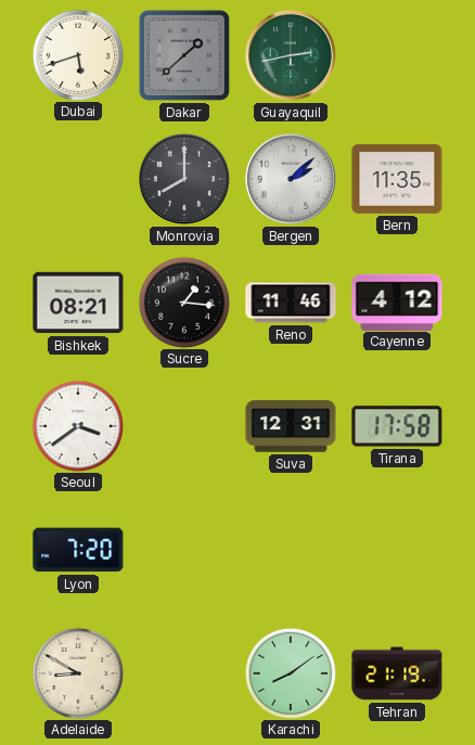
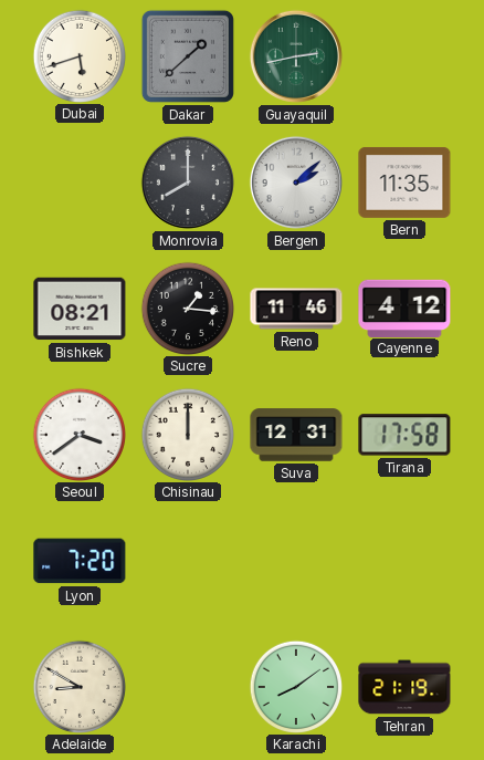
Chisinau: none -> 12:00 (187, 434)
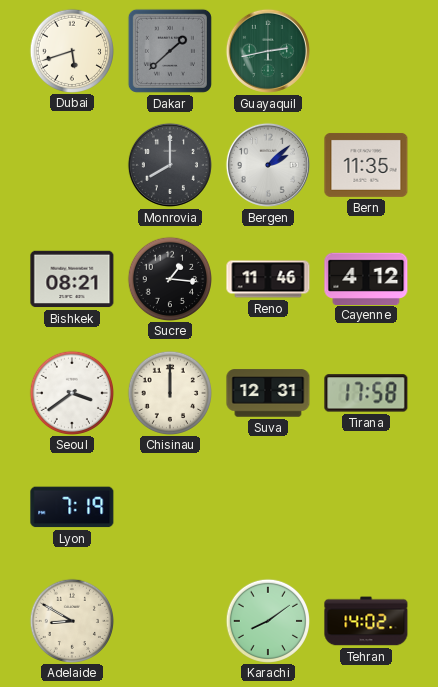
Lyon: 7:20 -> 7:19 (72, 507)
Tehran: 21:19 -> 14:02 (366, 621)
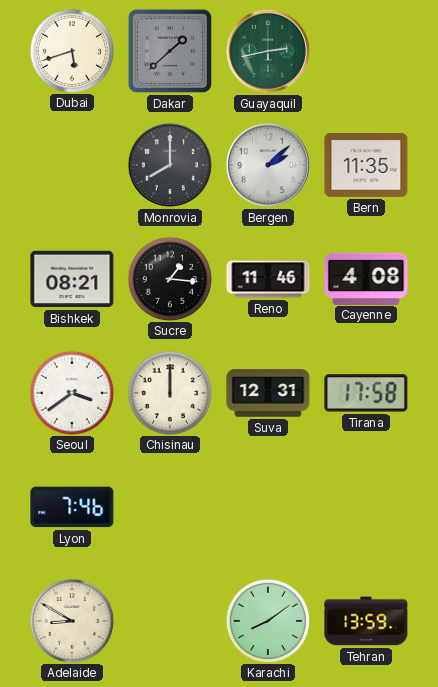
Cayenne: 4:12 -> 4:08 (366, 278)
Lyon: 7:19 -> 7:46 (72, 507)
Tehran: 14:02 -> 13:59 (366, 621)
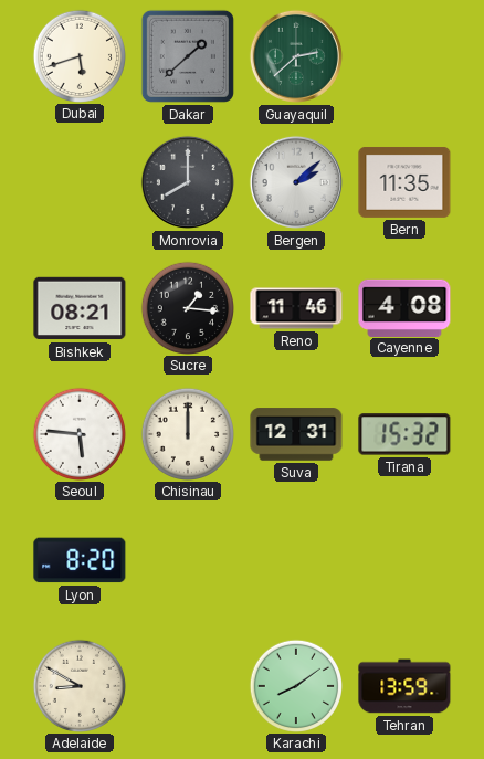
Guayaquil: 2:43 -> 2:38 (296, 56)
Seoul: 3:39 -> 5:46 (78, 433)
Tirana: 17:58 -> 15:32 (404, 434)
Lyon: 7:46 -> 8:20 (80, 560)
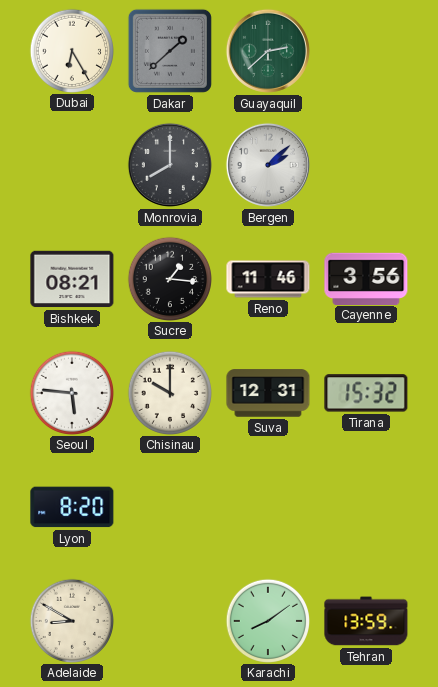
Dubai: 5:42 -> 6:25 (71, 50)
Bern: 11:35 -> none (404, 182)
Cayenne: 4:08 -> 3:56 (366, 278)
Chisinau: 12:00 -> 10:00 (169, 392)
